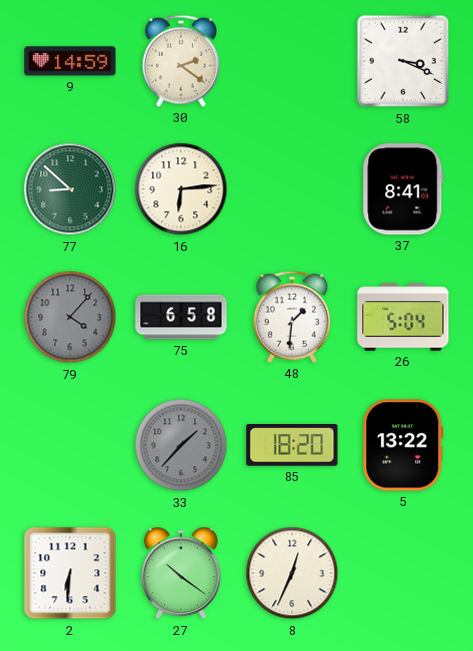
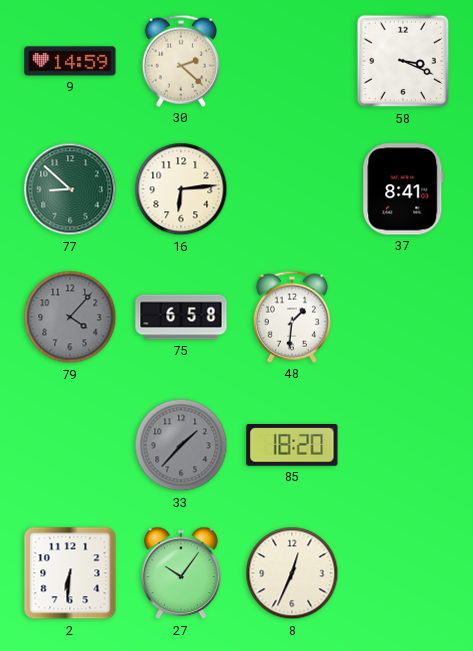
30: 2:21 -> 2:22 (181, 61)
26: 5:04 -> none (403, 317)
5: 13:22 -> none (403, 445)
27: 10:21 -> 10:06 (181, 573)
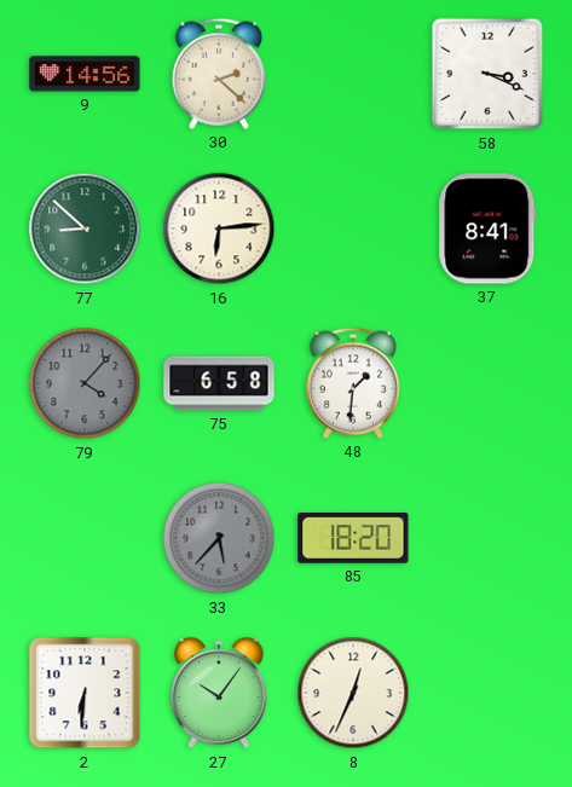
9: 14:59 -> 14:56 (85, 74)
33: 1:37 -> 5:37 (219, 538)
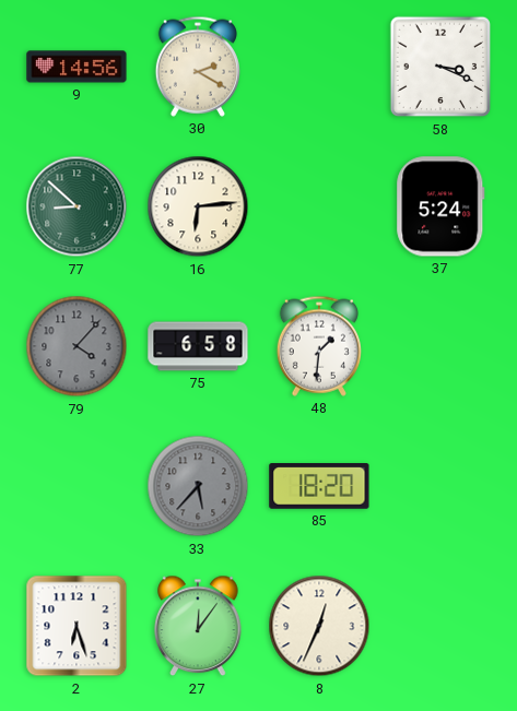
30: 2:22 -> 2:20 (198, 67)
37: 8:41 -> 5:24 (440, 206)
2: 6:31 -> 6:27 (77, 626)
27: 10:06 -> 12:06 (198, 626)
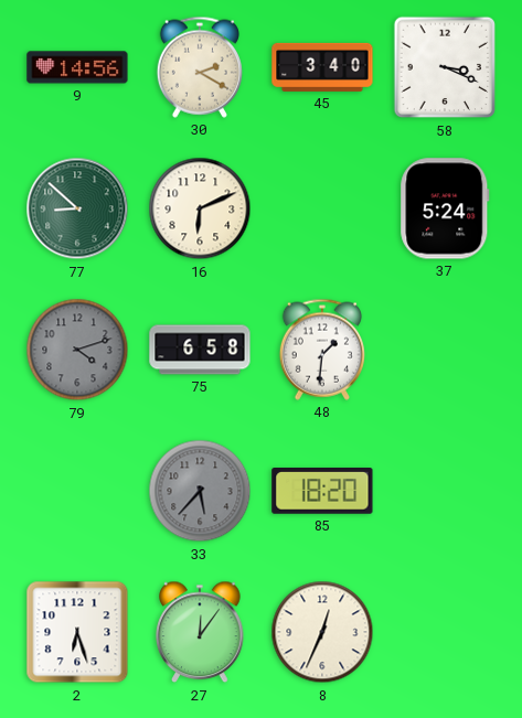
45: none -> 3:40 (322, 67)
16: 6:14 -> 6:11 (200, 208)
79: 4:07 -> 4:12 (77, 350)
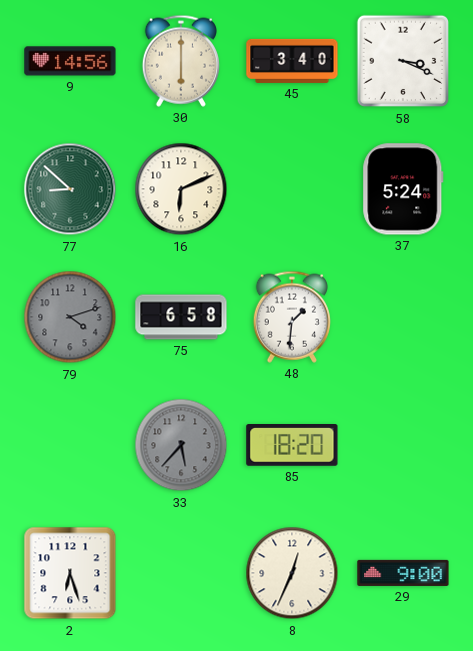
30: 2:20 -> 6:00 (181, 61)
27: 12:06 -> none (200, 632)
29: none -> 9:00 (403, 573)
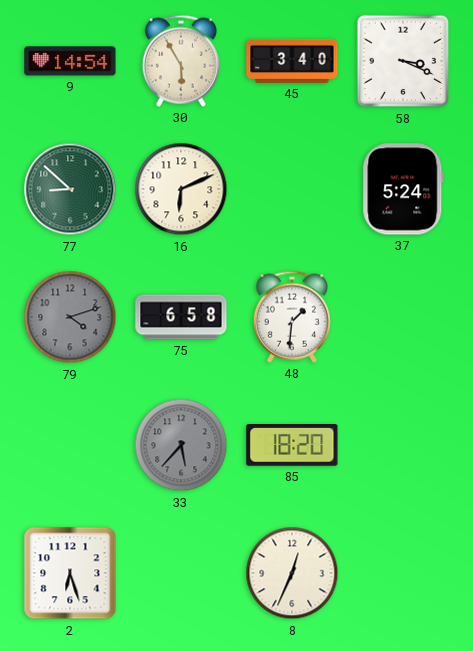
9: 14:56 -> 14:54 (70, 61)
30: 6:00 -> 5:55 (181, 61)
29: 9:00 -> none (403, 573)
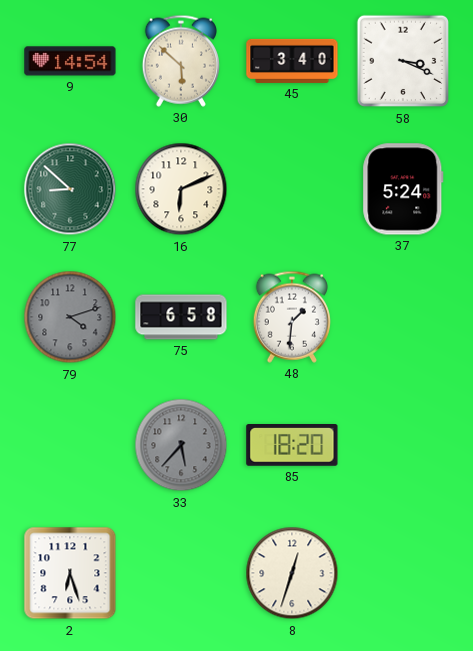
30: 5:55 -> 5:52 (181, 61)
8: 12:34 -> 12:33 (292, 573)
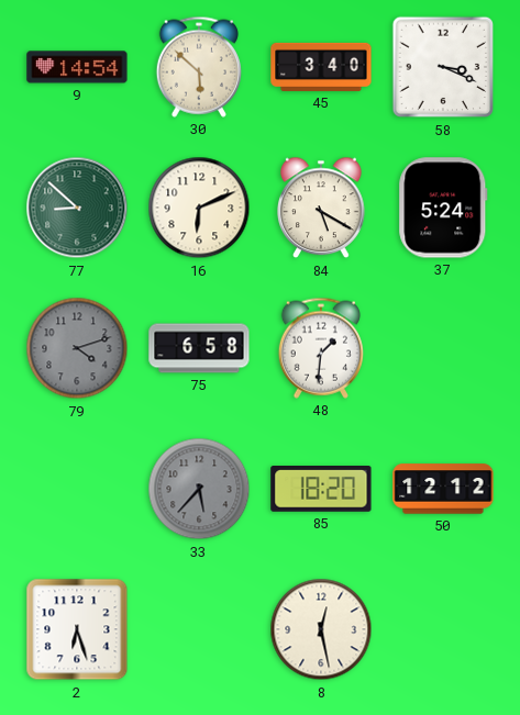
84: none -> 5:20 (321, 208)
50: none -> 12:12 (443, 489)
8: 12:33 -> 12:28 (321, 629)
